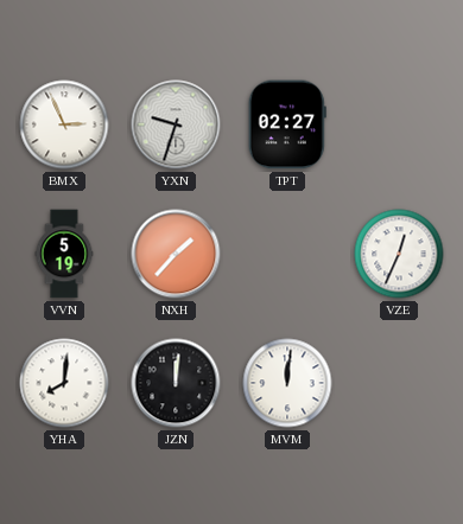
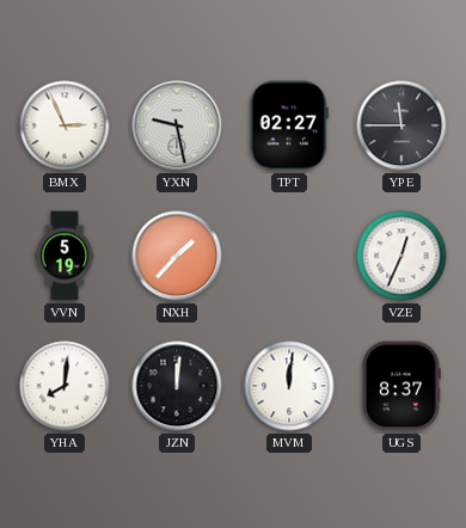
YXN: 9:33 -> 9:28 (177, 125)
YPE: none -> 11:45 (401, 125)
UGS: none -> 8:37 (401, 386)
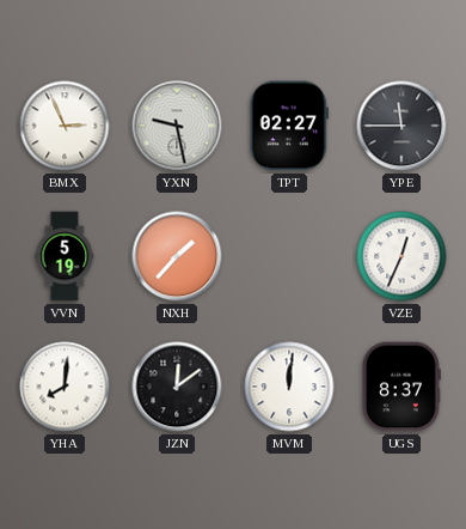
JZN: 12:01 -> 12:09 (177, 387)
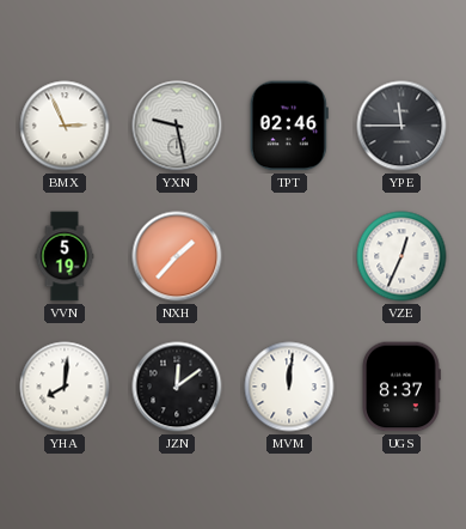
TPT: 02:27 -> 02:46 (289, 126)
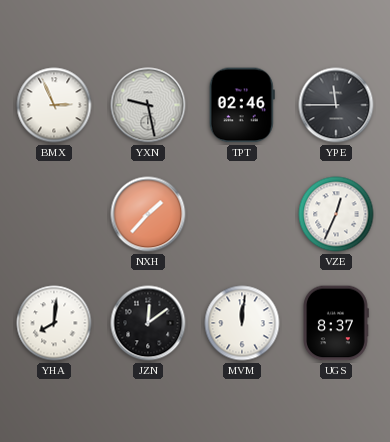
VVN: 5:19 -> none (65, 256)
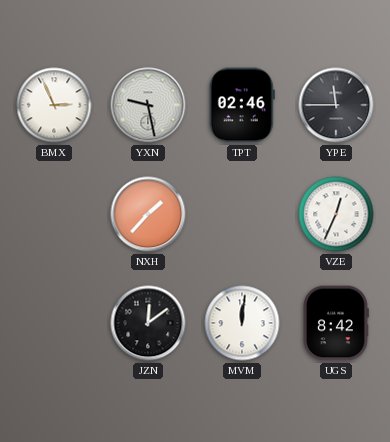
YHA: 8:01 -> none (54, 323)
UGS: 8:37 -> 8:42 (336, 323)
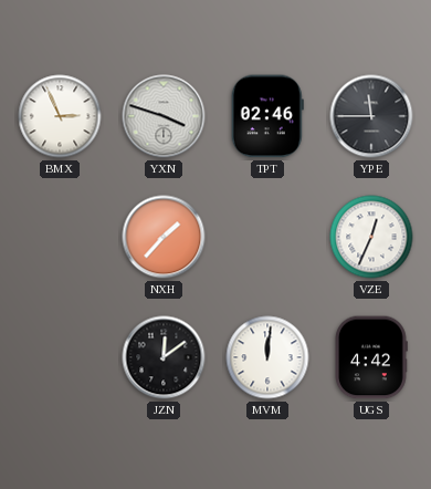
YXN: 9:28 -> 3:48 (164, 116)
UGS: 8:42 -> 4:42 (371, 357)
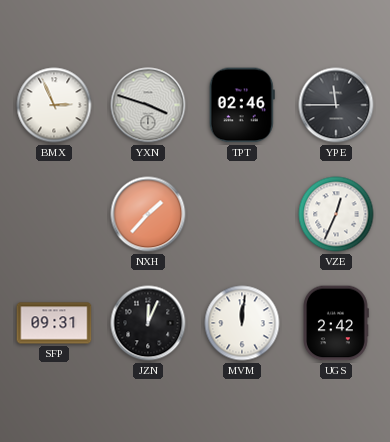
SFP: none -> 09:31 (54, 323)
JZN: 12:09 -> 12:04 (148, 323)
UGS: 4:42 -> 2:42 (336, 323)
